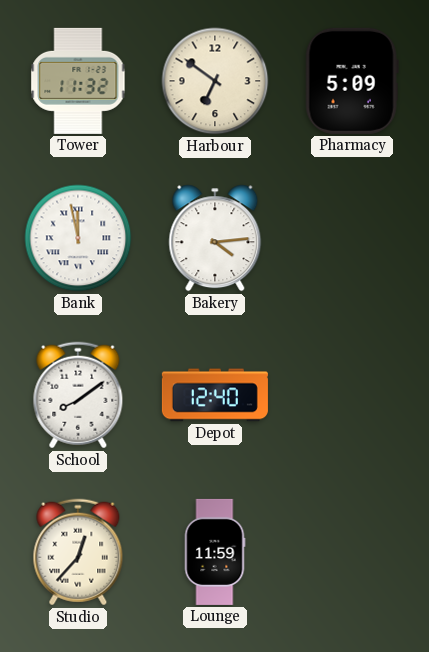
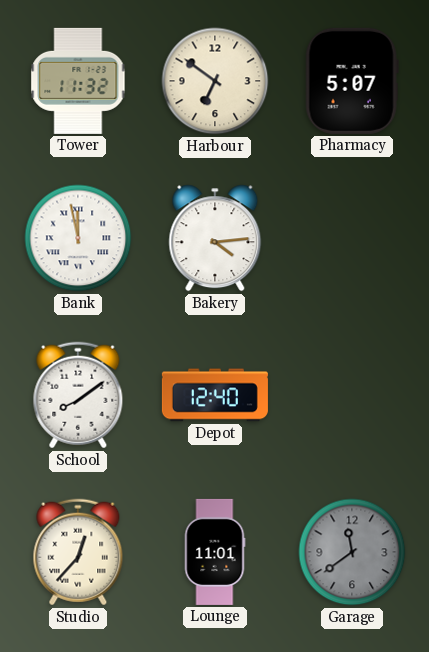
Pharmacy: 5:09 -> 5:07 (352, 81)
Lounge: 11:59 -> 11:01 (215, 552)
Garage: none -> 11:39 (352, 552)
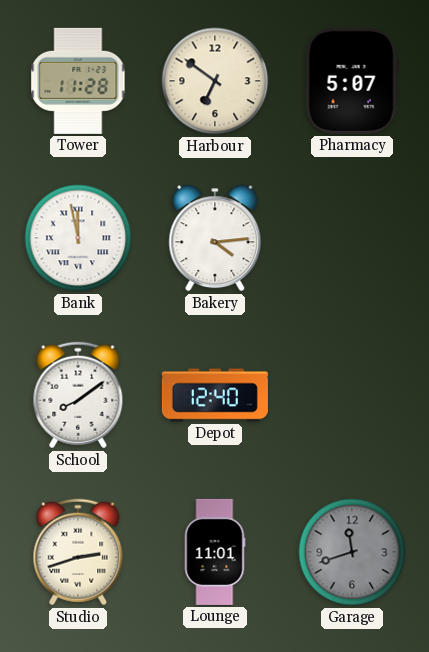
Tower: 11:32 -> 11:28 (78, 81)
Studio: 12:37 -> 2:42 (78, 552)
Garage: 11:39 -> 11:42 (352, 552)
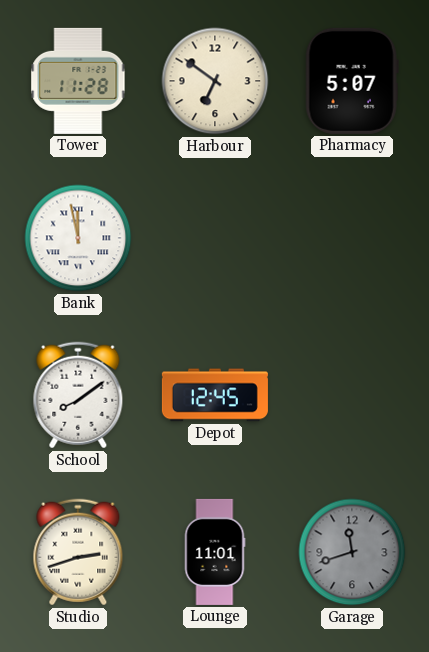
Bakery: 4:14 -> none (215, 238)
Depot: 12:40 -> 12:45 (215, 395)
